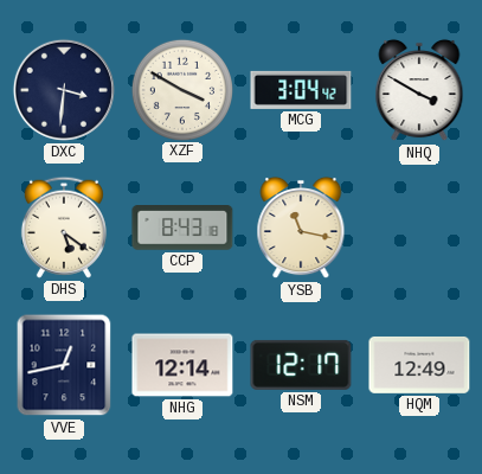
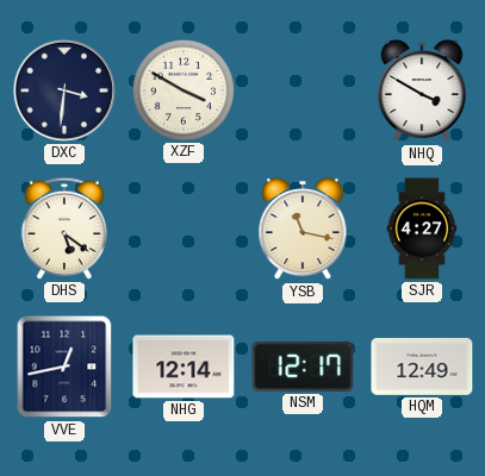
MCG: 3:04 -> none (301, 90)
CCP: 8:43 -> none (182, 229)
SJR: none -> 4:27 (422, 228)
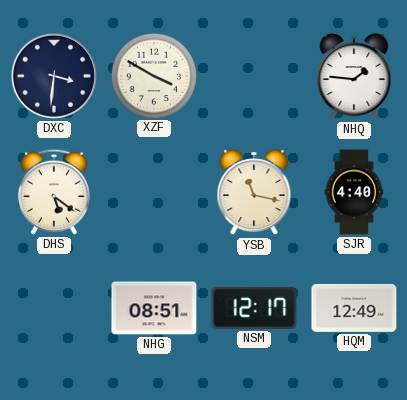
NHQ: 3:50 -> 1:46 (354, 76)
SJR: 4:27 -> 4:40 (354, 192)
VVE: 12:43 -> none (64, 367)
NHG: 12:14 -> 08:51 (154, 308)
